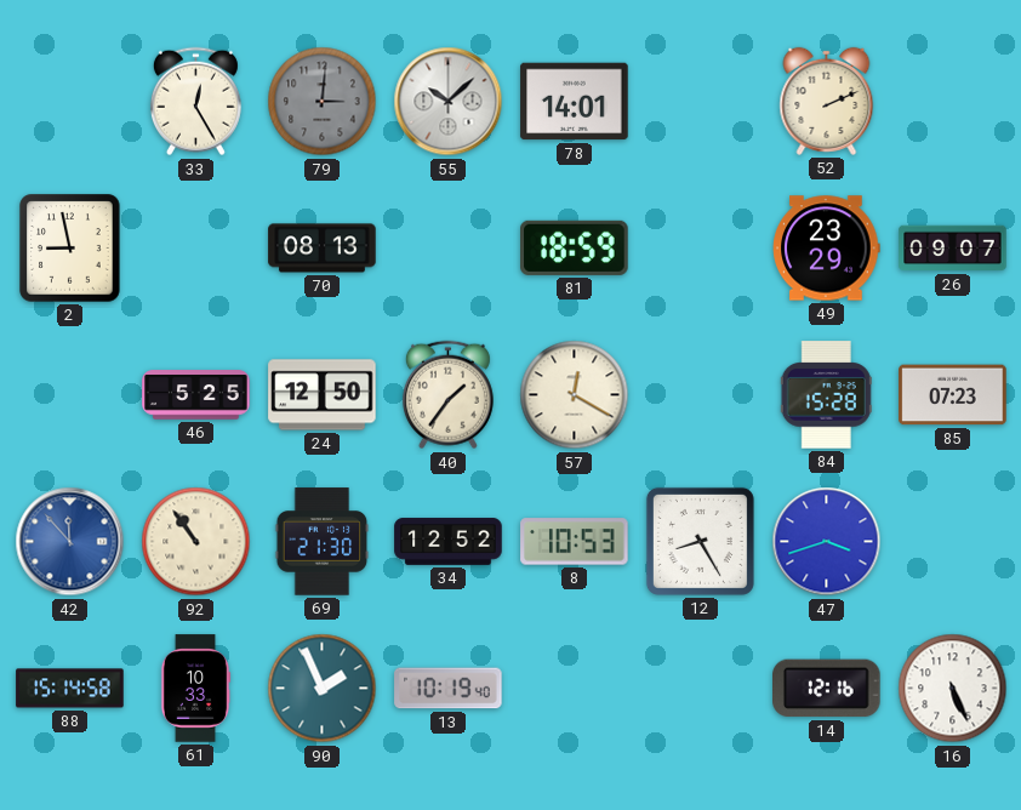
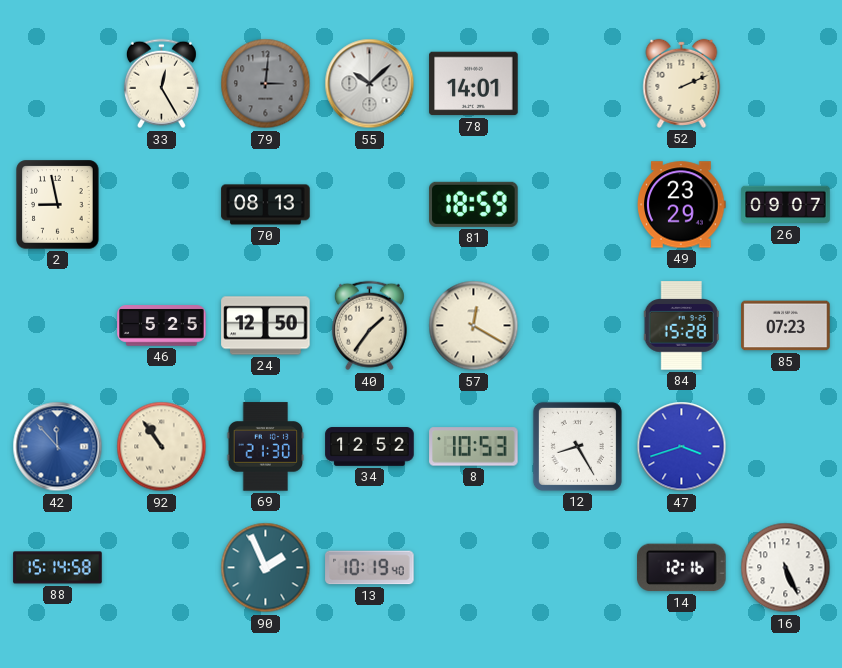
61: 10:33 -> none (195, 689)
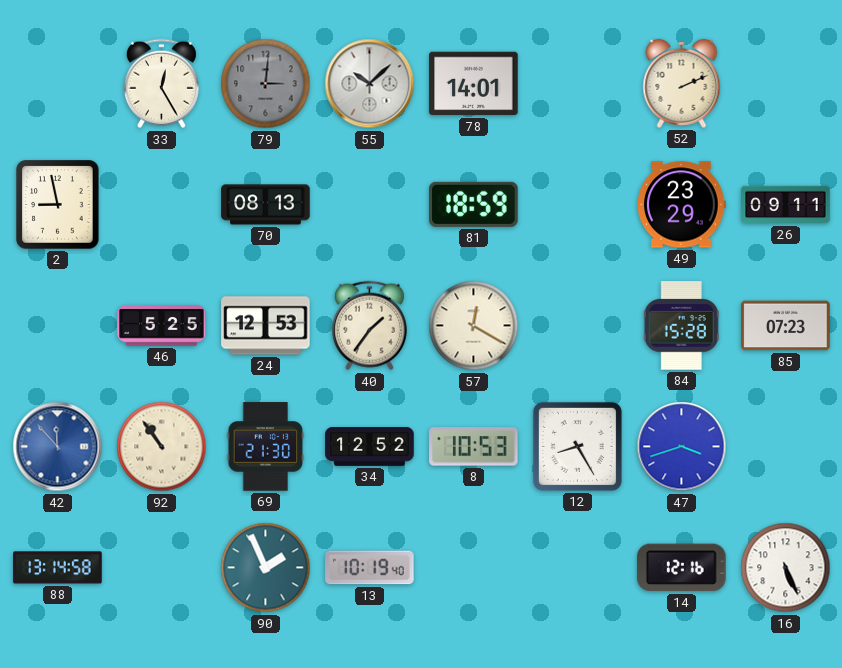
26: 09:07 -> 09:11 (786, 205)
24: 12:50 -> 12:53 (266, 326)
88: 15:14 -> 13:14 (58, 568)
